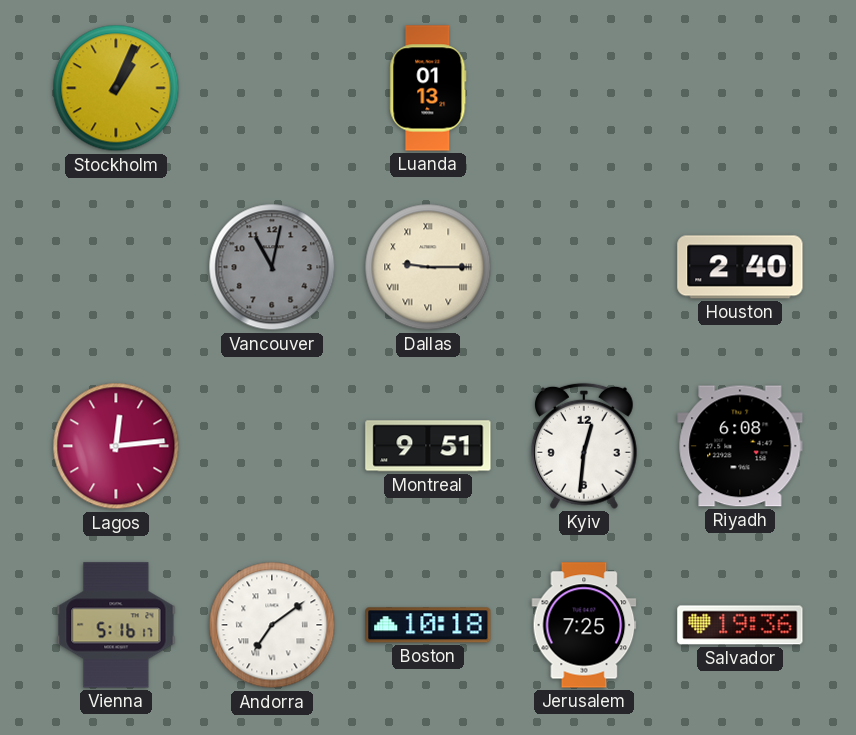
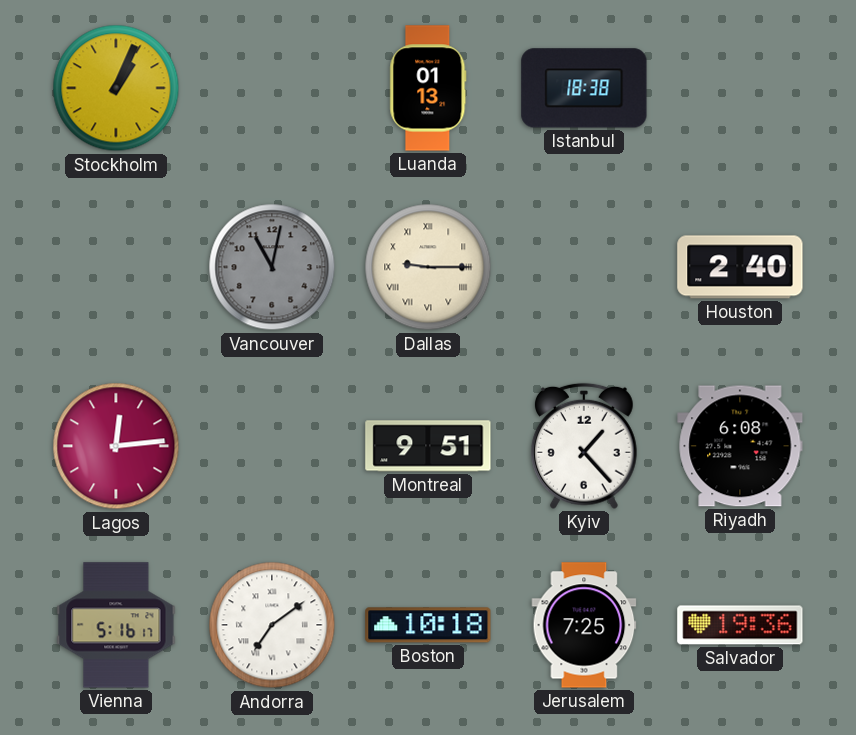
Istanbul: none -> 18:38 (584, 88)
Kyiv: 12:31 -> 1:23 (584, 446)
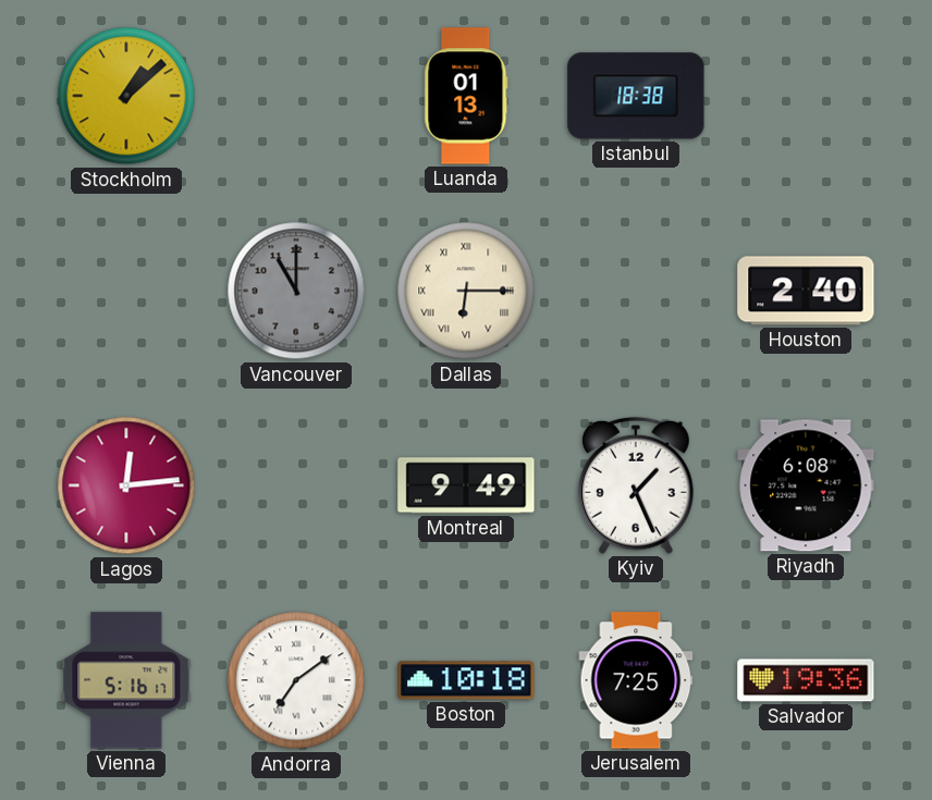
Stockholm: 1:04 -> 1:08 (126, 96)
Vancouver: 11:02 -> 11:00 (296, 291)
Dallas: 9:15 -> 6:15 (466, 291)
Montreal: 9:51 -> 9:49 (466, 485)
Kyiv: 1:23 -> 1:26 (636, 485)
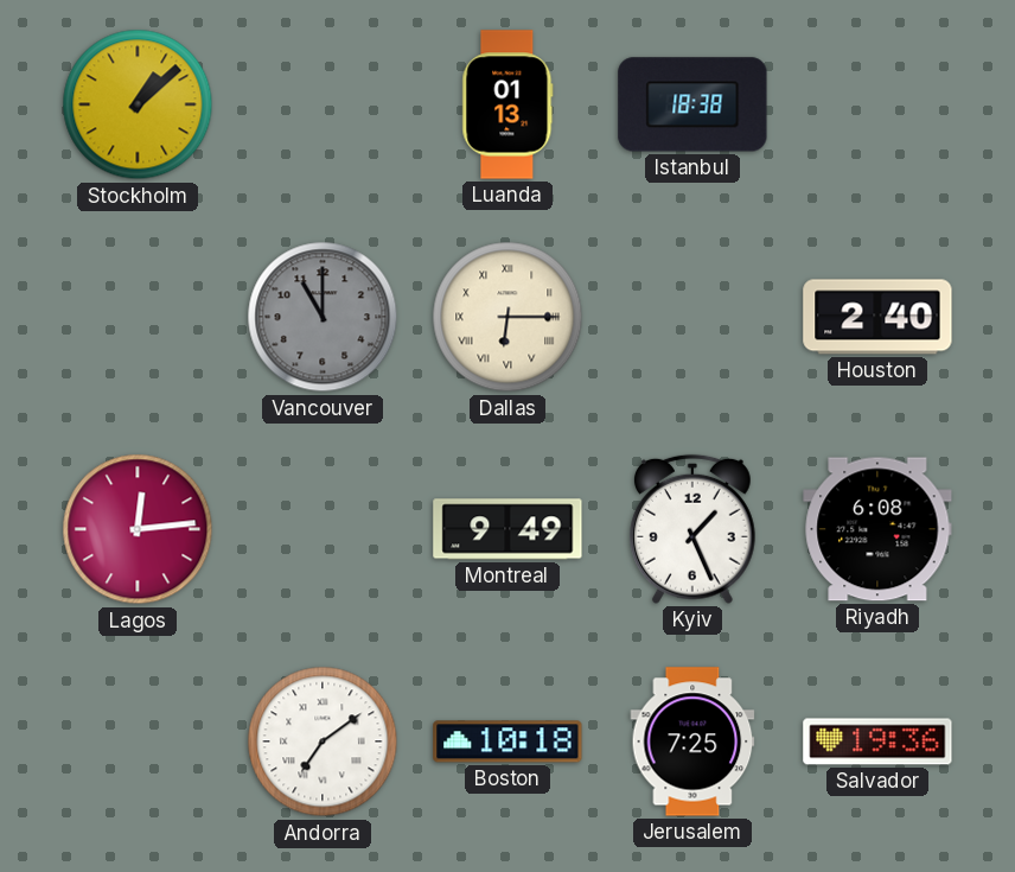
Vienna: 5:16 -> none (126, 680)
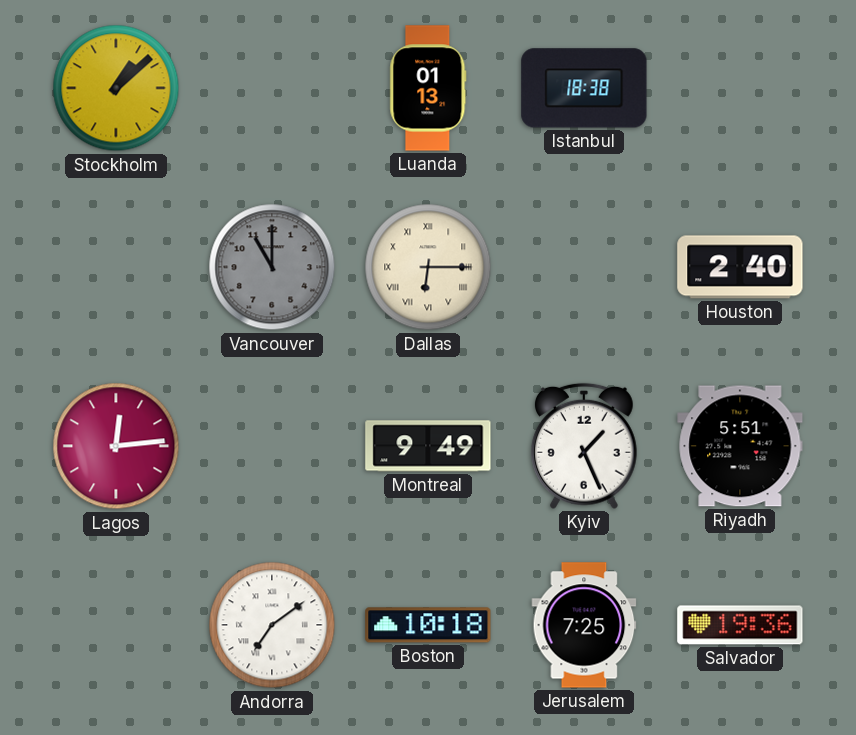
Riyadh: 6:08 -> 5:51 (740, 446)
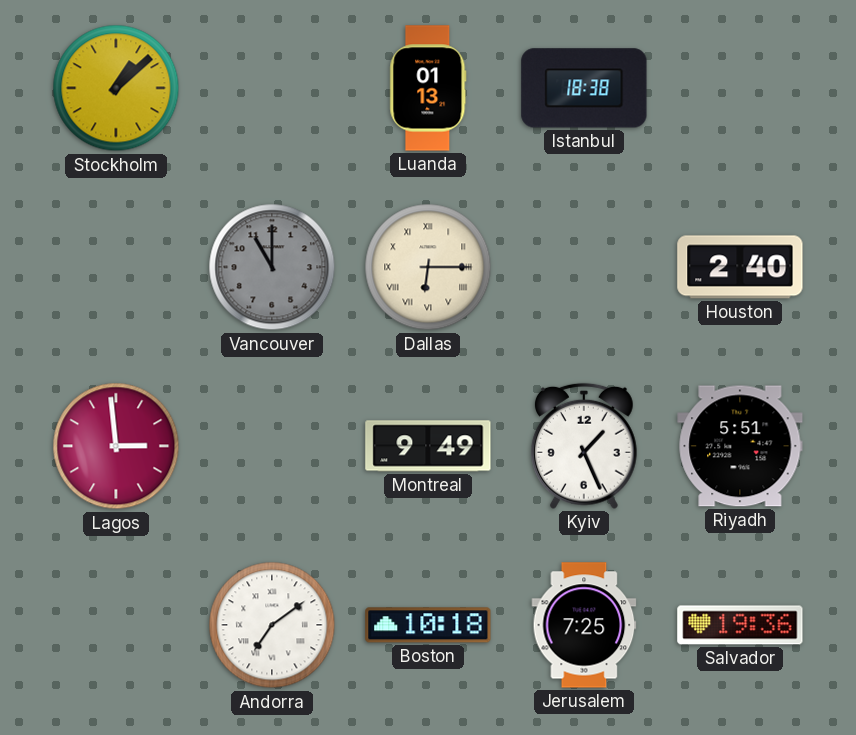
Lagos: 12:14 -> 2:59 (116, 446)
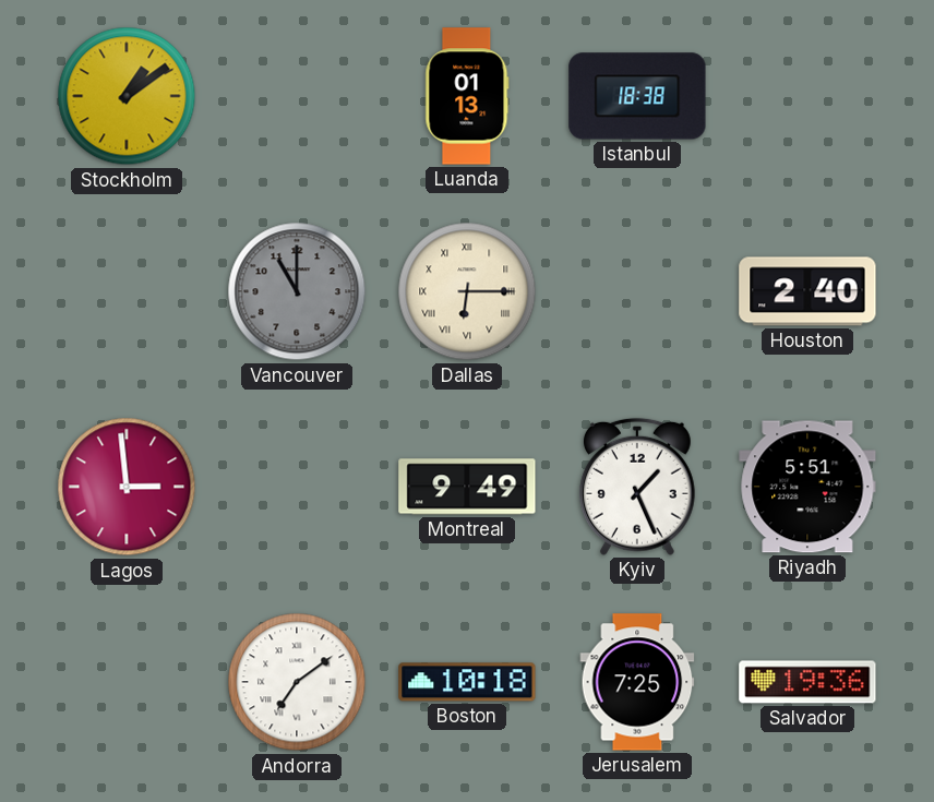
Stockholm: 1:08 -> 1:09 (127, 96)
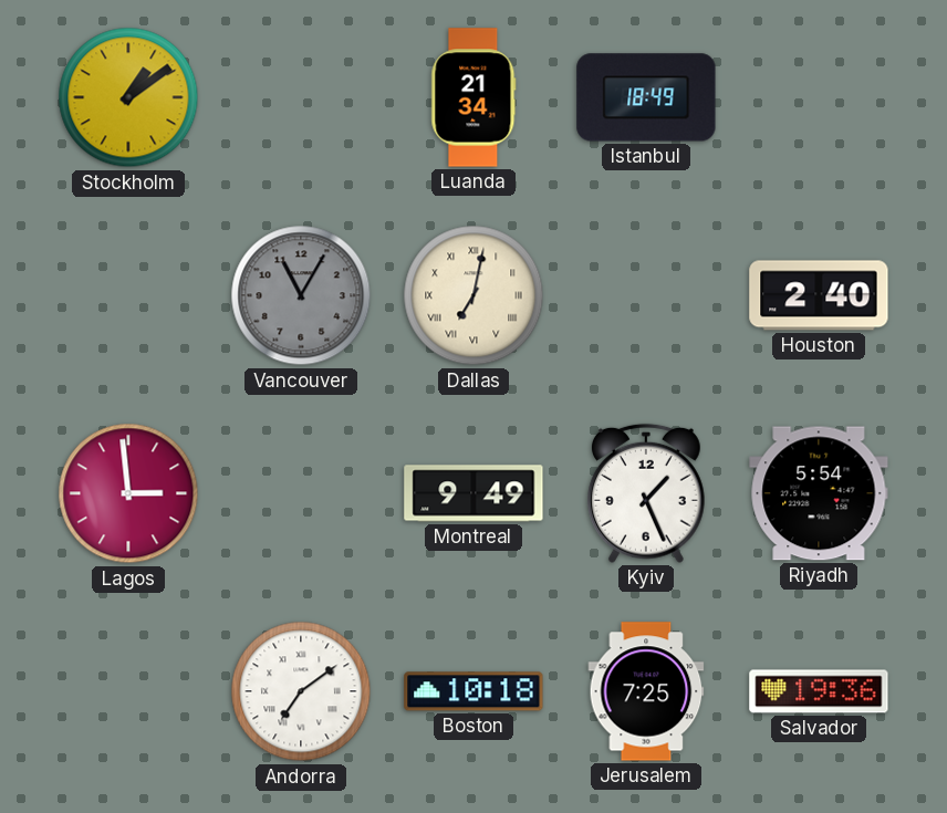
Luanda: 01:13 -> 21:34 (473, 97)
Istanbul: 18:38 -> 18:49 (646, 97)
Vancouver: 11:00 -> 11:05 (301, 295)
Dallas: 6:15 -> 7:02 (473, 295)
Riyadh: 5:51 -> 5:54 (819, 493)
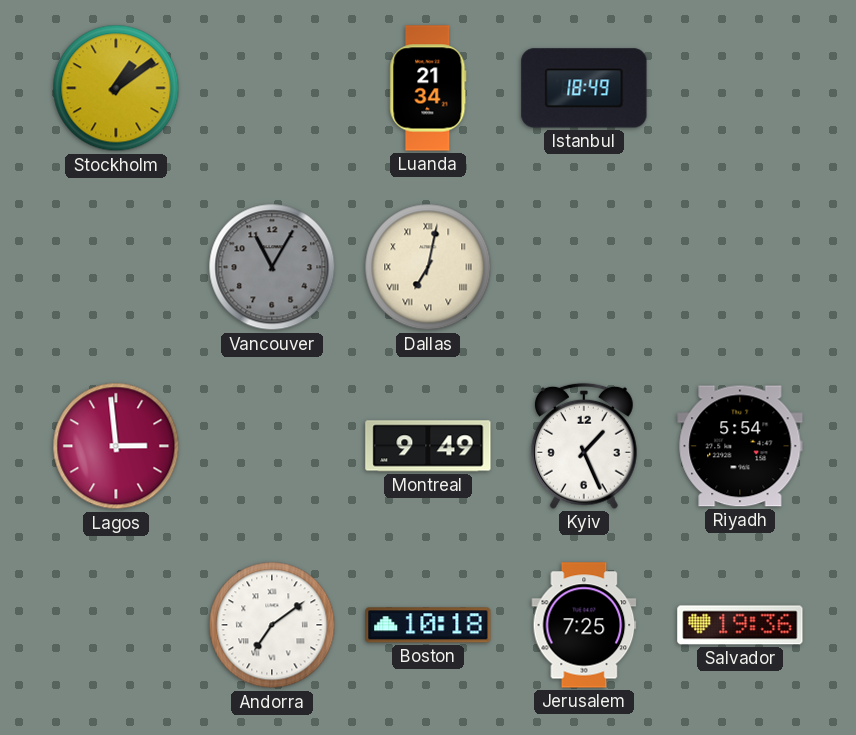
Houston: 2:40 -> none (819, 295)
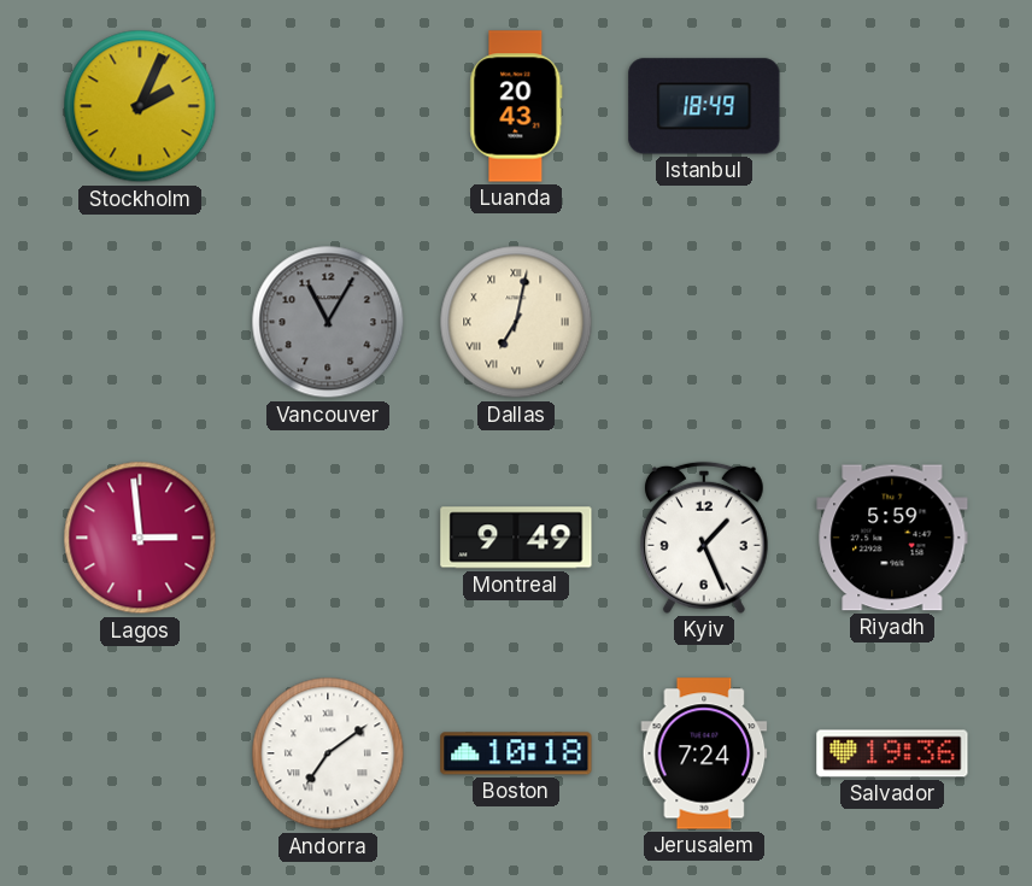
Stockholm: 1:09 -> 2:04 (140, 106)
Luanda: 21:34 -> 20:43 (516, 106)
Riyadh: 5:54 -> 5:59 (892, 538)
Jerusalem: 7:25 -> 7:24 (704, 753)
